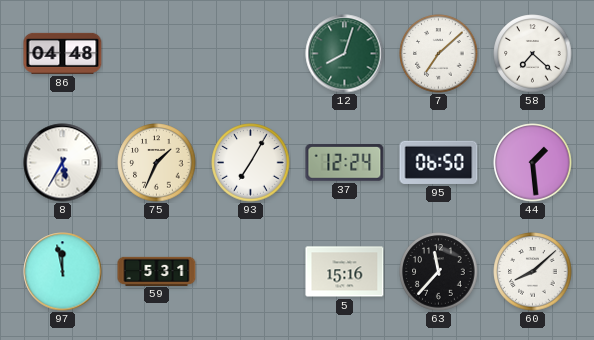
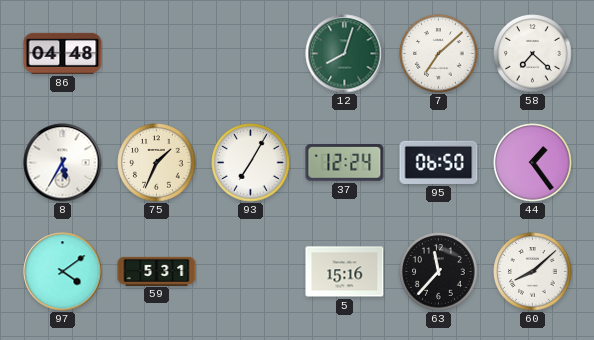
44: 1:29 -> 1:24 (533, 163)
97: 11:58 -> 4:09 (63, 272)
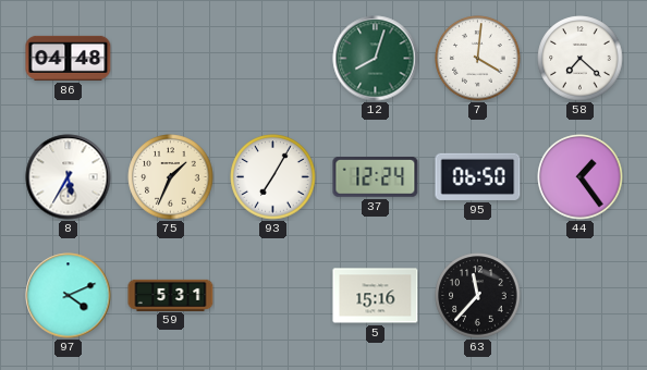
7: 7:08 -> 4:01 (478, 59)
97: 4:09 -> 4:11 (69, 296)
60: 8:08 -> none (533, 272)
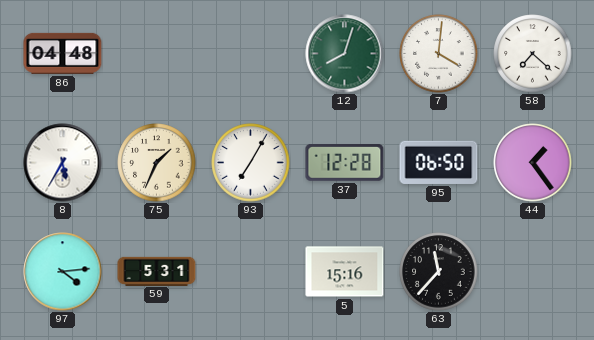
37: 12:24 -> 12:28 (345, 163)
97: 4:11 -> 4:14 (63, 272)
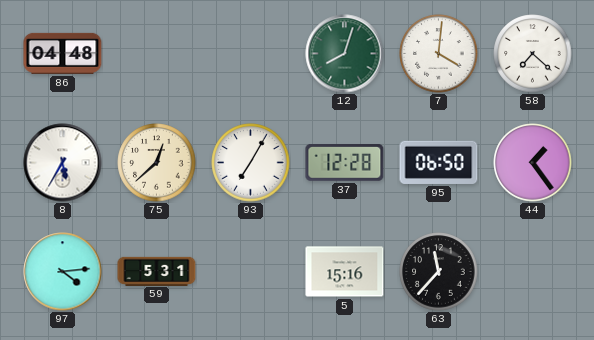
75: 1:34 -> 12:38 (157, 163)
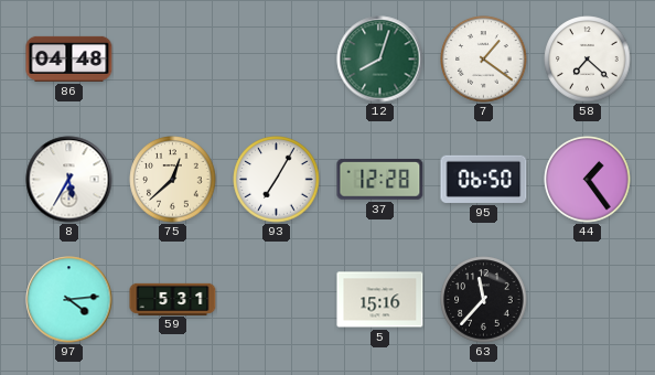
7: 4:01 -> 1:21 (484, 60)
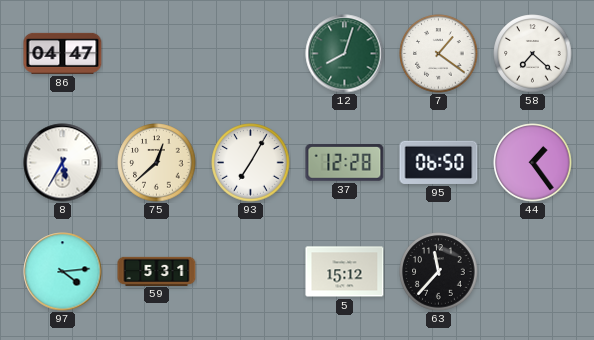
86: 04:48 -> 04:47 (63, 53)
5: 15:16 -> 15:12 (345, 272)
